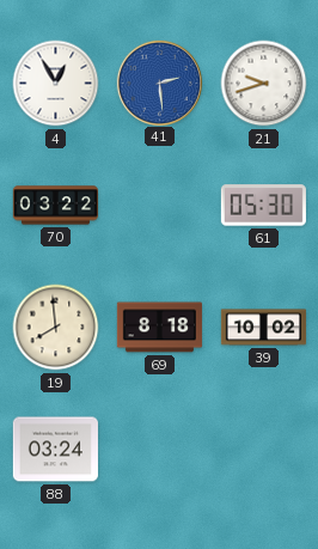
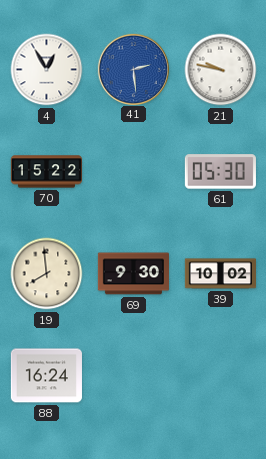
21: 9:42 -> 9:47 (221, 70)
70: 03:22 -> 15:22 (46, 172)
69: 8:18 -> 9:30 (133, 274)
88: 03:24 -> 16:24 (46, 376)
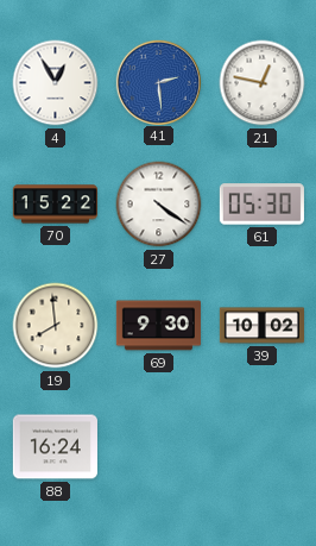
21: 9:47 -> 12:47 (263, 83)
27: none -> 4:21 (159, 205)
